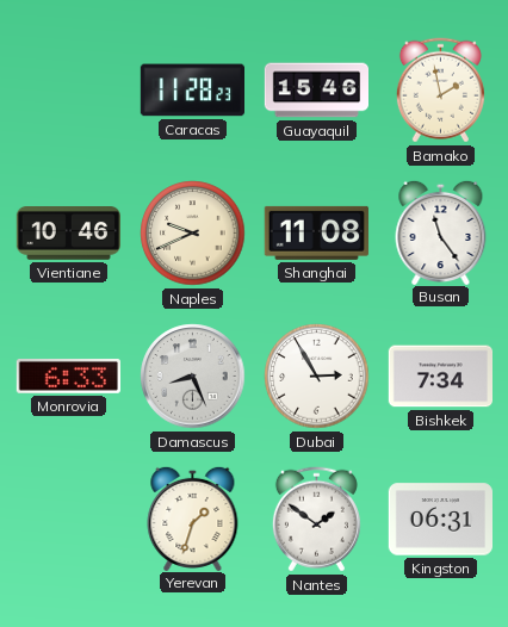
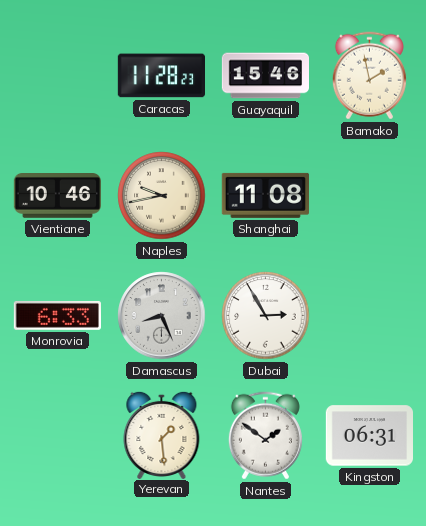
Naples: 9:41 -> 9:43 (162, 196)
Busan: 11:24 -> none (441, 231)
Bishkek: 7:34 -> none (440, 377)
Yerevan: 1:33 -> 1:29 (162, 434)
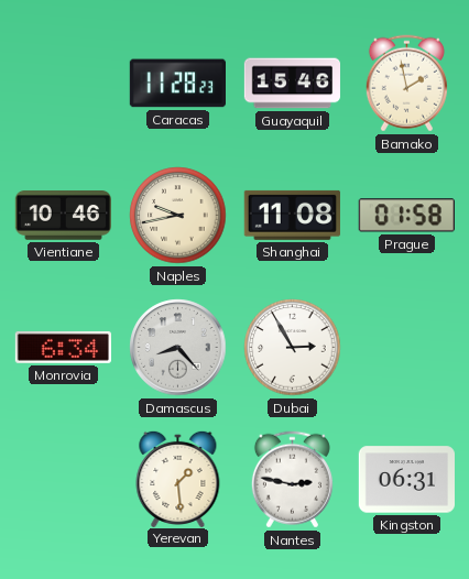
Prague: none -> 01:58 (406, 216)
Monrovia: 6:33 -> 6:34 (63, 347)
Damascus: 8:26 -> 8:23 (178, 348)
Nantes: 1:51 -> 2:47 (292, 480)
